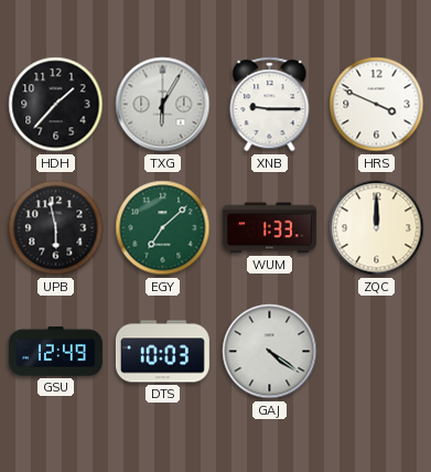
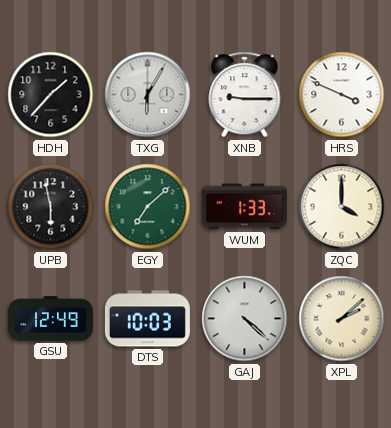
ZQC: 12:00 -> 4:00 (342, 207)
GAJ: 4:21 -> 4:22 (245, 319)
XPL: none -> 2:08 (342, 319)
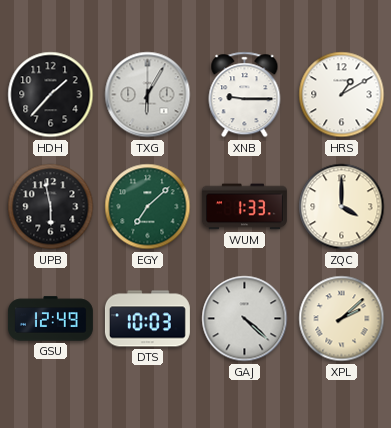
HRS: 3:49 -> 1:10 (342, 95)
